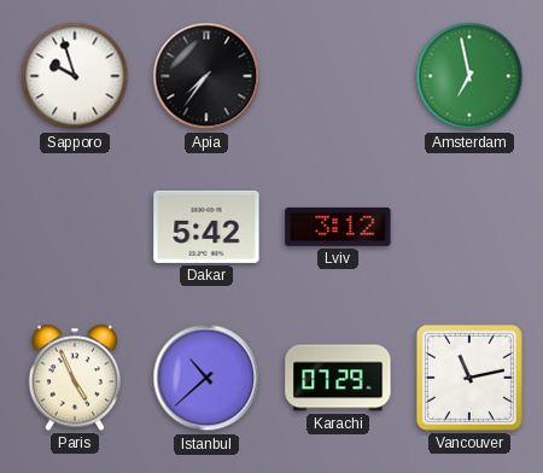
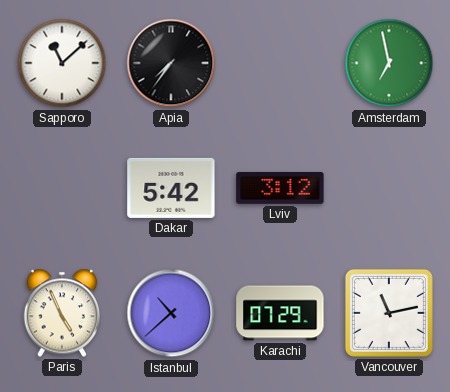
Sapporo: 9:57 -> 11:08 (62, 63)
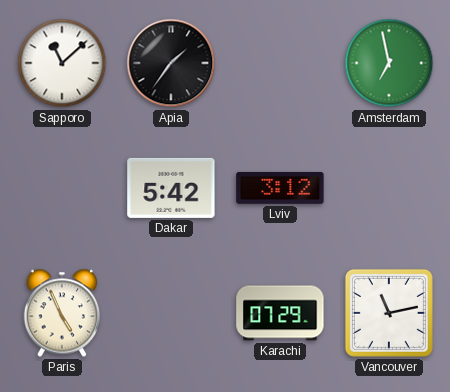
Apia: 7:36 -> 1:36 (171, 63)
Istanbul: 10:38 -> none (171, 313)
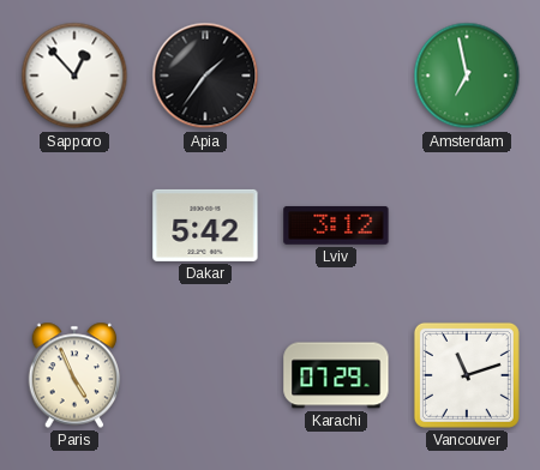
Sapporo: 11:08 -> 12:53 (74, 76)
Vancouver: 11:13 -> 11:12 (467, 375)
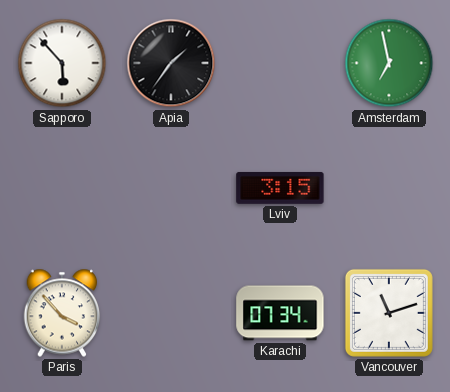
Sapporo: 12:53 -> 5:53 (62, 63)
Dakar: 5:42 -> none (205, 225)
Lviv: 3:12 -> 3:15 (280, 188)
Paris: 4:56 -> 3:53 (62, 313)
Karachi: 07:29 -> 07:34 (280, 313)
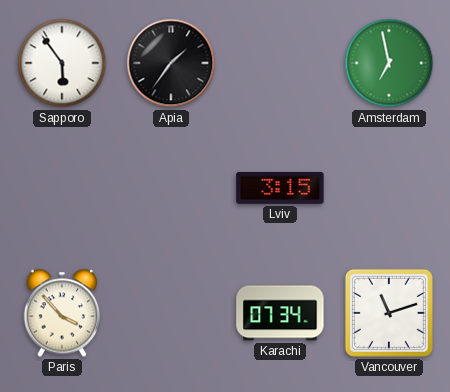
Sapporo: 5:53 -> 5:54 (62, 63)
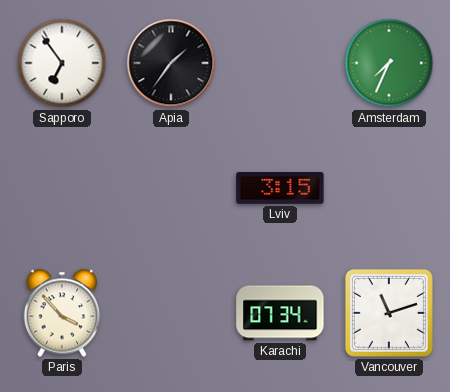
Sapporo: 5:54 -> 6:54 (62, 63)
Amsterdam: 6:58 -> 7:34 (389, 63)
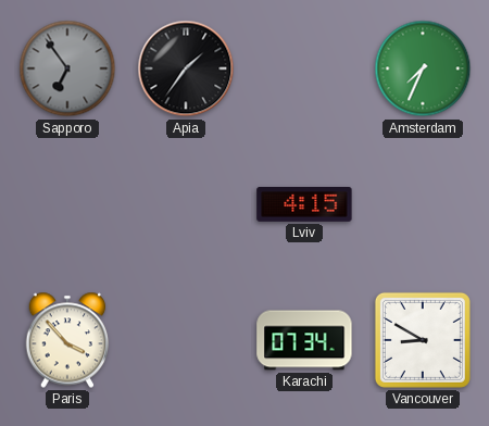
Sapporo dial: white -> grey (67, 68)
Lviv: 3:15 -> 4:15 (304, 204)
Vancouver: 11:12 -> 8:50 (423, 340)
